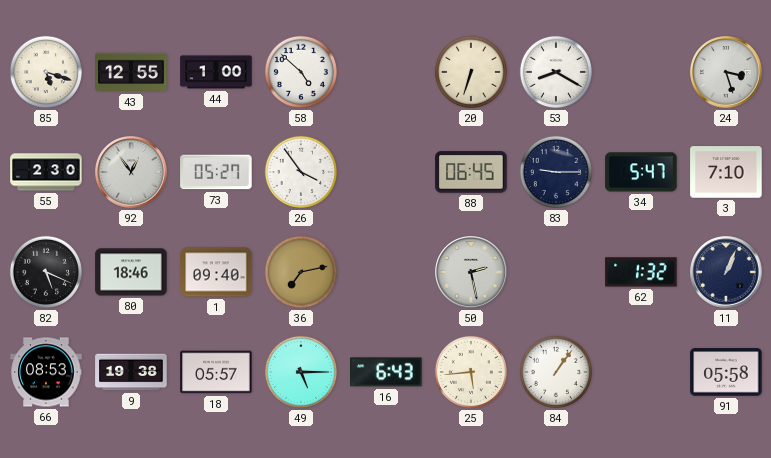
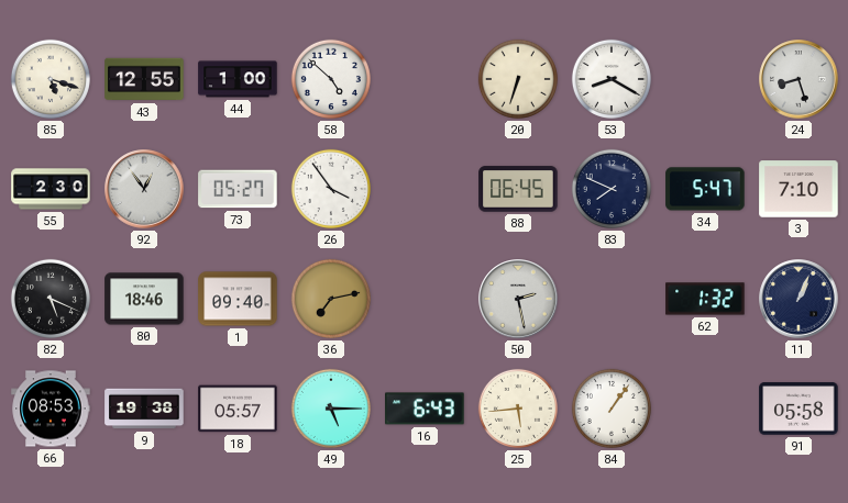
24: 3:27 -> 8:27 (799, 79)
83: 9:15 -> 7:49 (612, 189)
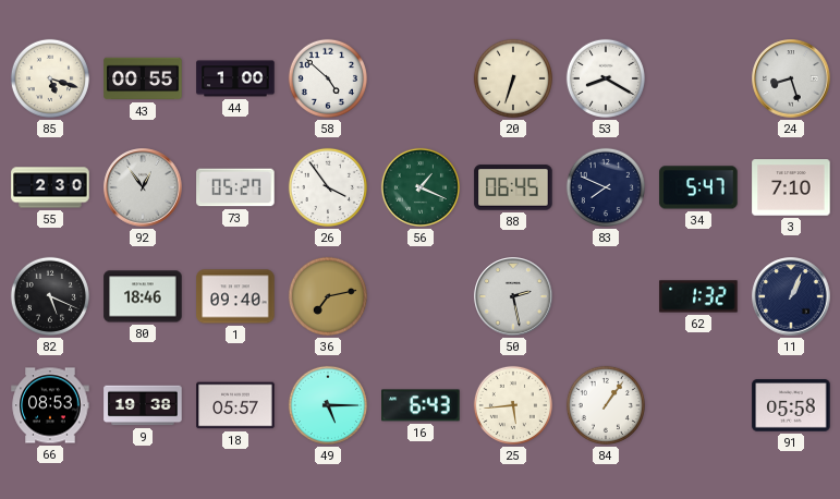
43: 12:55 -> 00:55 (143, 78)
56: none -> 1:19 (421, 187)
